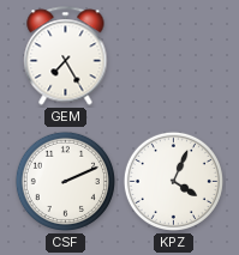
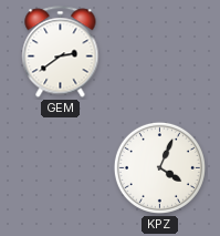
GEM: 7:25 -> 2:39 (61, 52)
CSF: 2:11 -> none (65, 181)
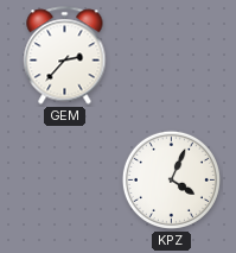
GEM: 2:39 -> 2:37 (65, 56)
